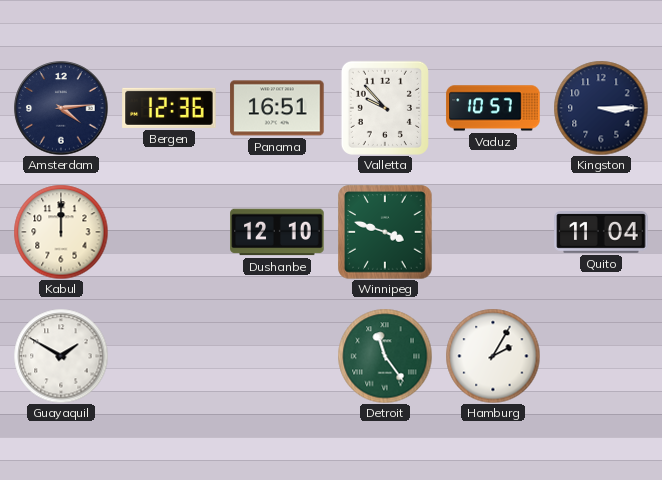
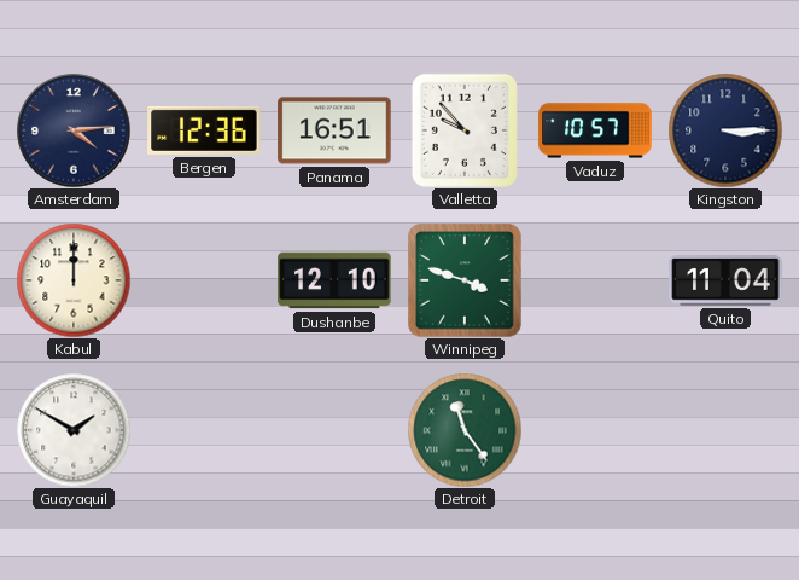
Hamburg: 2:05 -> none (493, 356)
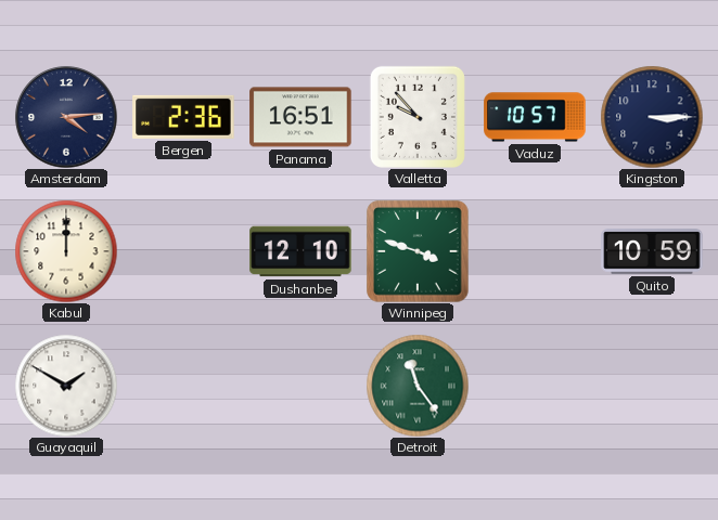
Bergen: 12:36 -> 2:36 (183, 117)
Quito: 11:04 -> 10:59 (652, 252)
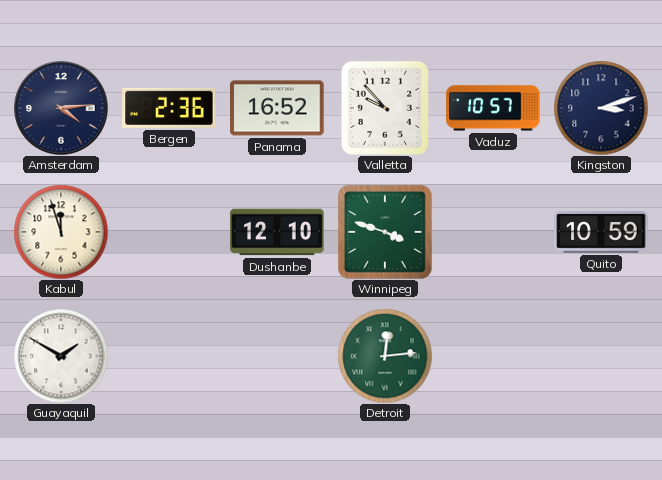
Panama: 16:51 -> 16:52 (277, 108)
Kingston: 3:15 -> 3:12 (601, 108)
Kabul: 12:00 -> 11:57 (61, 232)
Detroit: 11:24 -> 12:14 (385, 356)
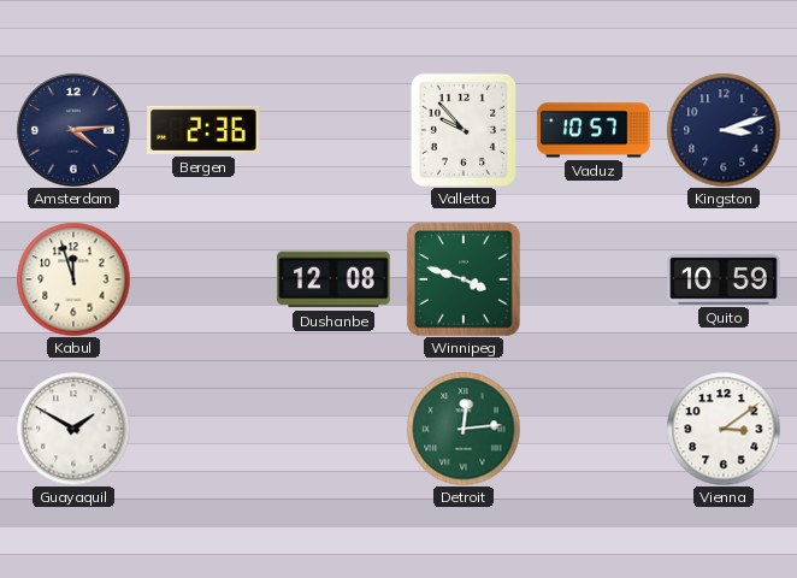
Panama: 16:52 -> none (277, 108)
Dushanbe: 12:10 -> 12:08 (333, 279)
Vienna: none -> 3:09 (724, 429)
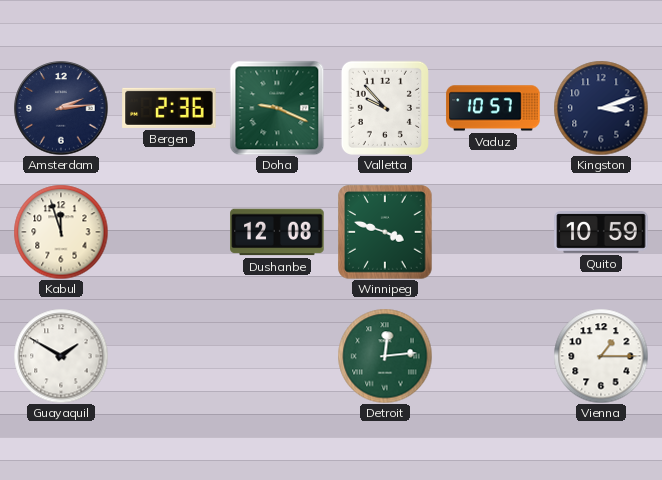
Amsterdam: 4:14 -> 2:14 (61, 108)
Doha: none -> 9:19 (277, 108)
Vienna: 3:09 -> 1:15 (601, 356)
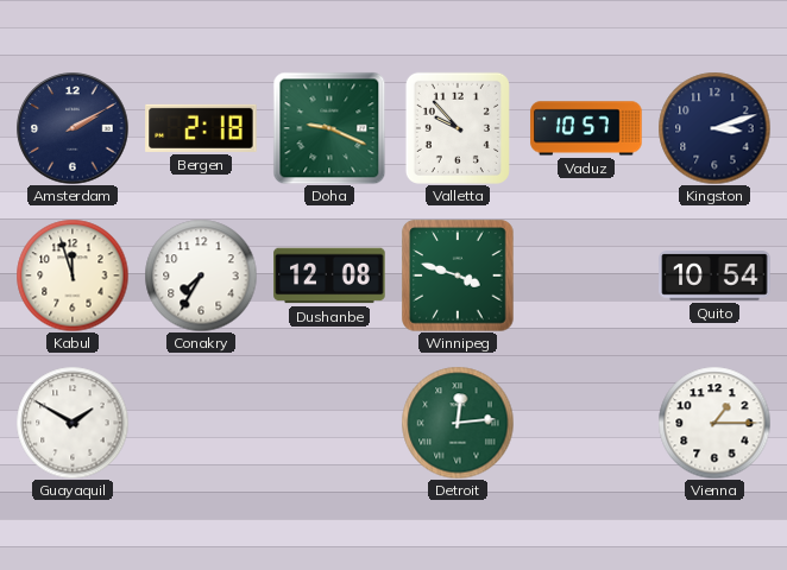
Amsterdam: 2:14 -> 2:10 (73, 128)
Bergen: 2:36 -> 2:18 (201, 128)
Conakry: none -> 7:35 (201, 275)
Quito: 10:59 -> 10:54 (714, 277)
